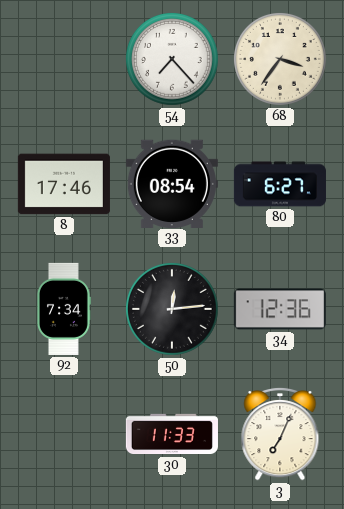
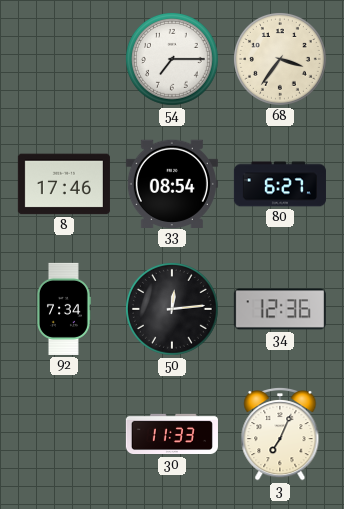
54: 7:23 -> 7:15 (173, 60)
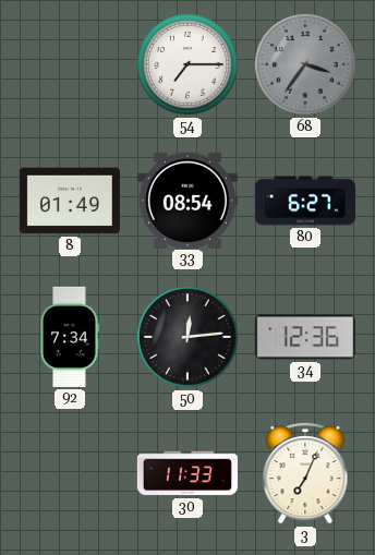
68 dial: cream -> grey (306, 65)
8: 17:46 -> 01:49 (70, 201)
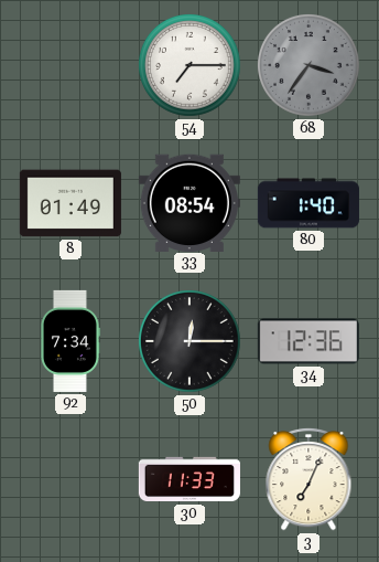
80: 6:27 -> 1:40 (308, 203)
50: 12:14 -> 12:15 (191, 342)
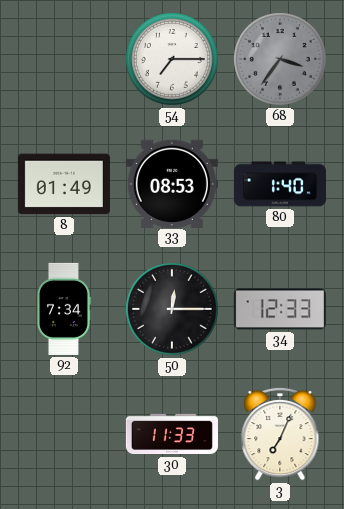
33: 08:54 -> 08:53 (172, 183)
34: 12:36 -> 12:33 (280, 309)
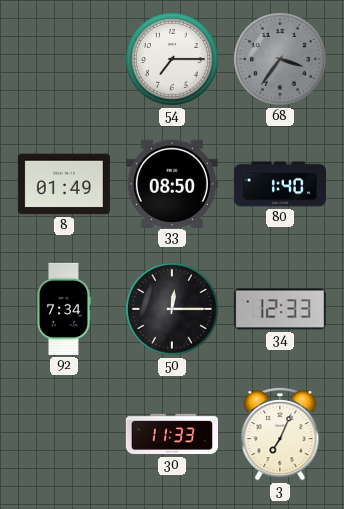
33: 08:53 -> 08:50 (172, 183)
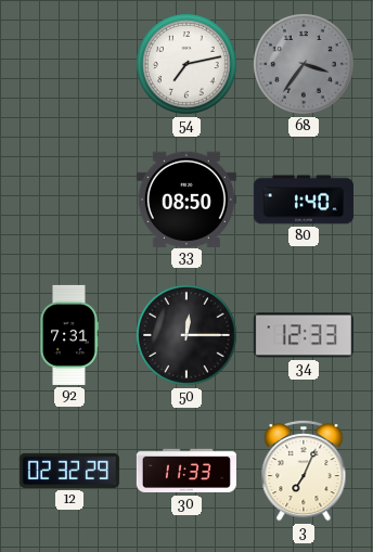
54: 7:15 -> 7:13 (188, 65)
8: 01:49 -> none (64, 184)
92: 7:34 -> 7:31 (69, 335)
12: none -> 02:32 (69, 471)
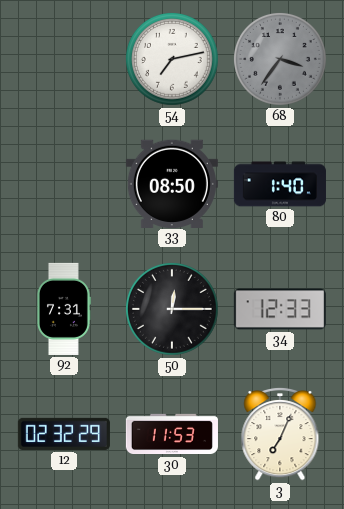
30: 11:33 -> 11:53 (172, 434)
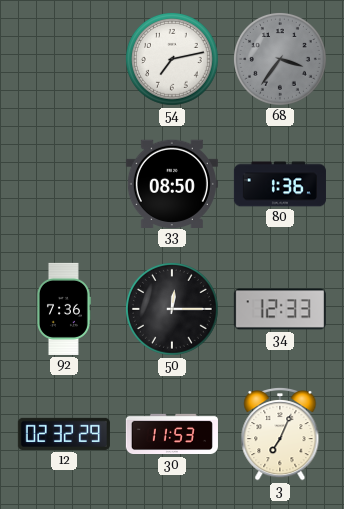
80: 1:40 -> 1:36 (280, 184)
92: 7:31 -> 7:36 (64, 309)
